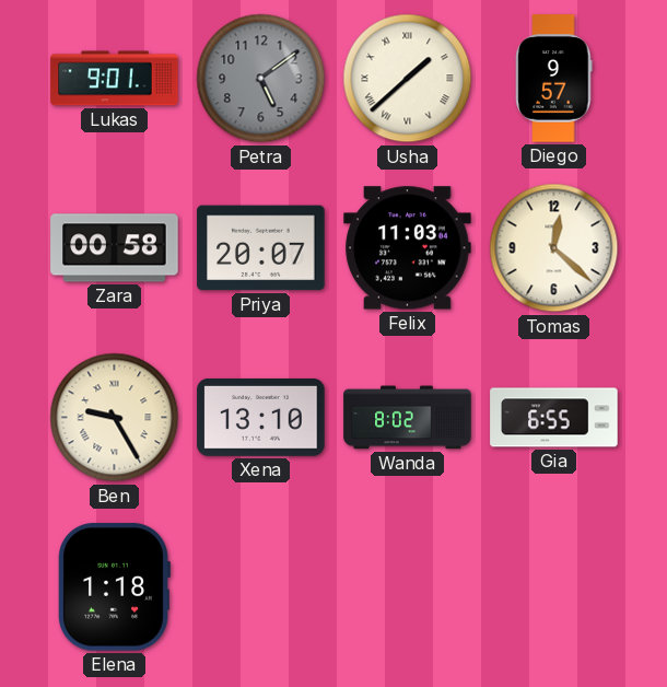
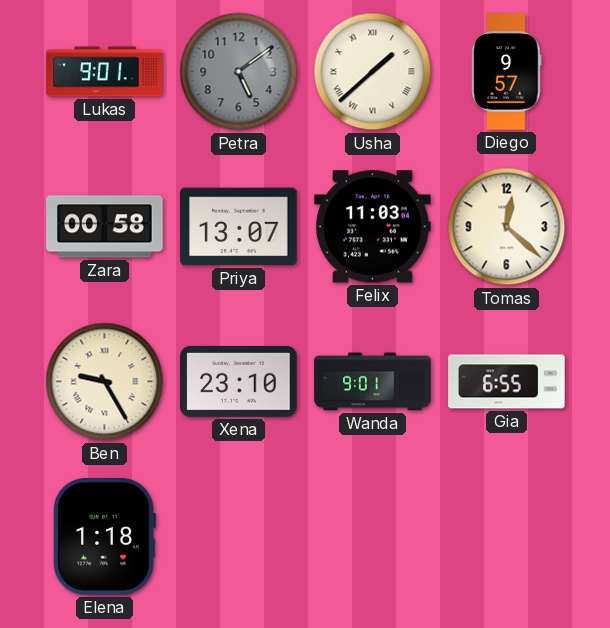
Priya: 20:07 -> 13:07 (239, 227)
Xena: 13:10 -> 23:10 (239, 381)
Wanda: 8:02 -> 9:01 (373, 382)
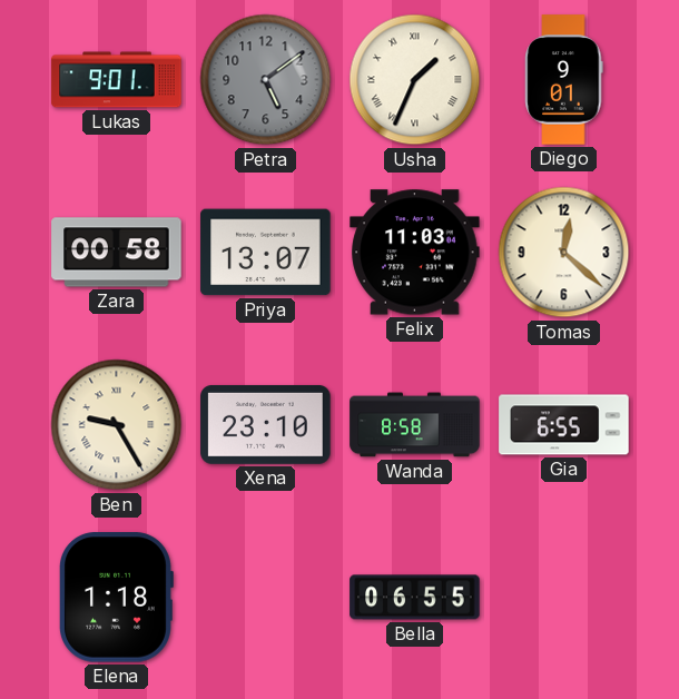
Usha: 1:38 -> 1:34 (415, 80)
Diego: 9:57 -> 9:01 (564, 80)
Wanda: 9:01 -> 8:58 (415, 425)
Bella: none -> 06:55 (415, 598)
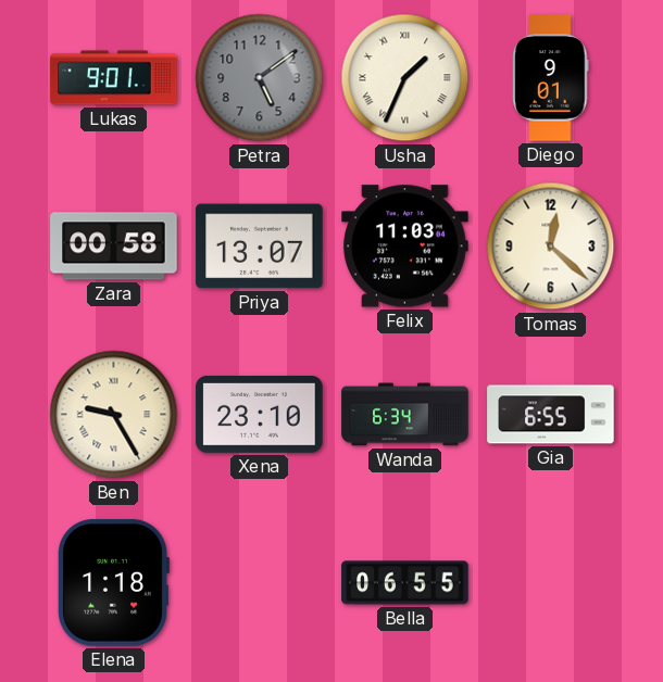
Wanda: 8:58 -> 6:34 (405, 415)
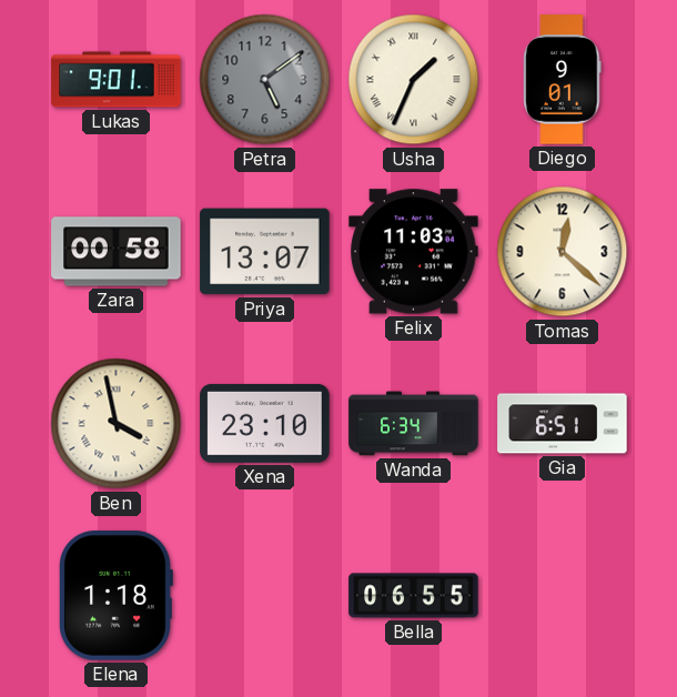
Ben: 9:25 -> 3:58 (117, 424)
Gia: 6:55 -> 6:51 (563, 424)
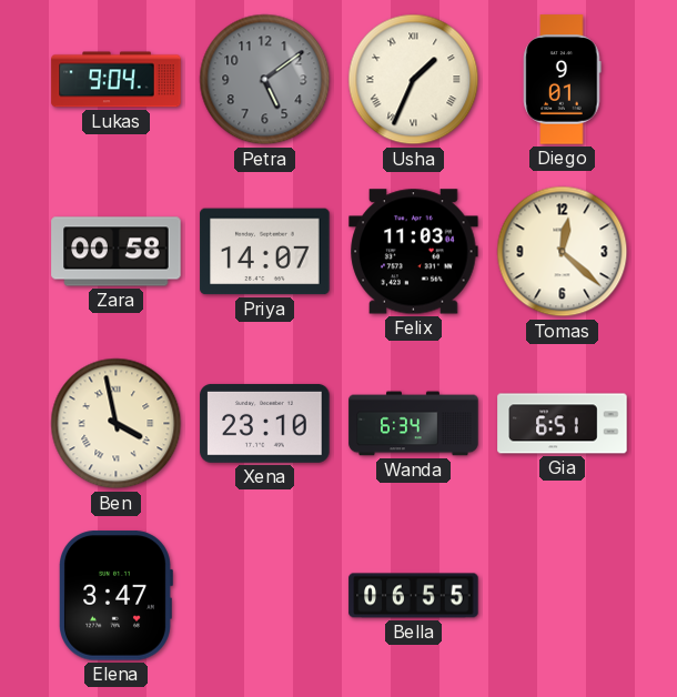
Lukas: 9:01 -> 9:04 (117, 80)
Priya: 13:07 -> 14:07 (265, 252)
Elena: 1:18 -> 3:47 (117, 596)
